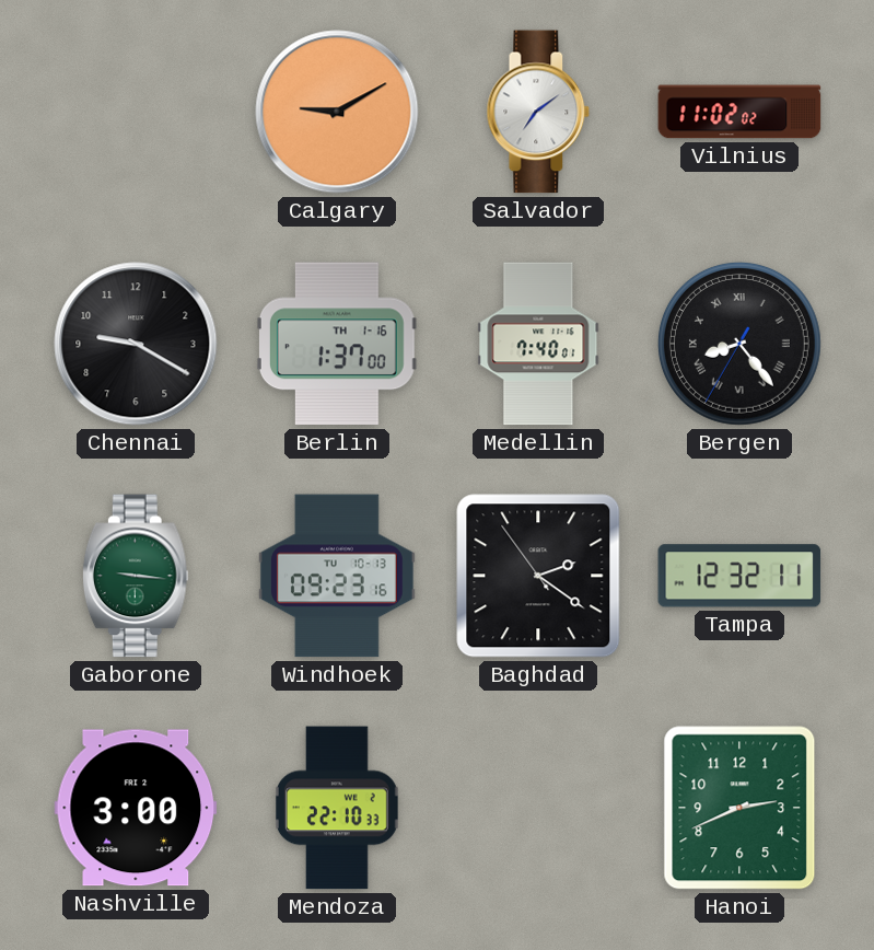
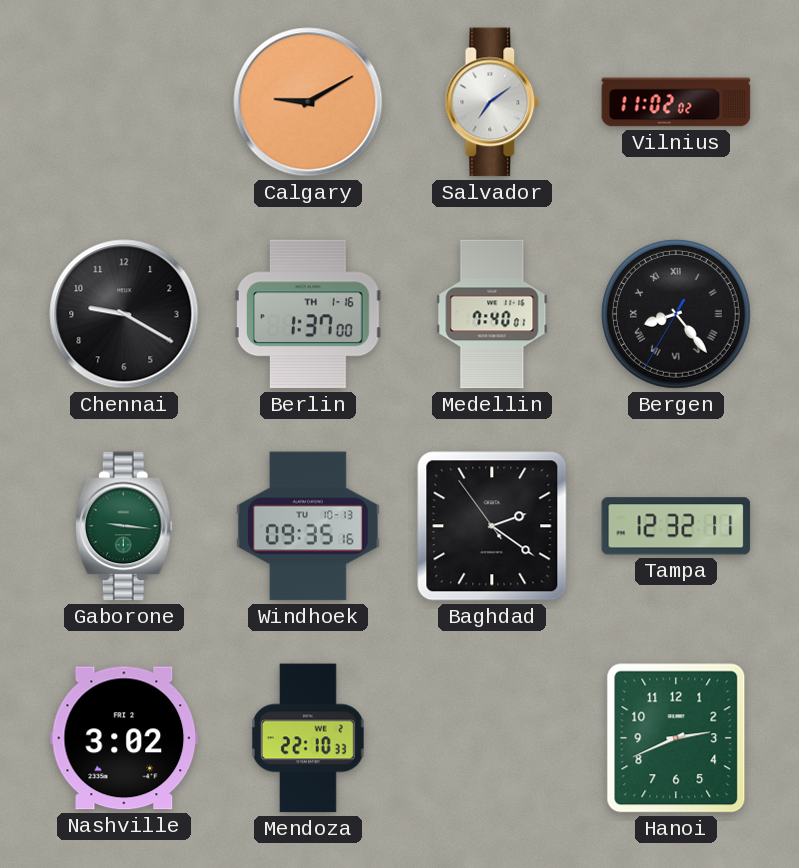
Windhoek: 09:23 -> 09:35 (308, 526)
Nashville: 3:00 -> 3:02 (124, 738)
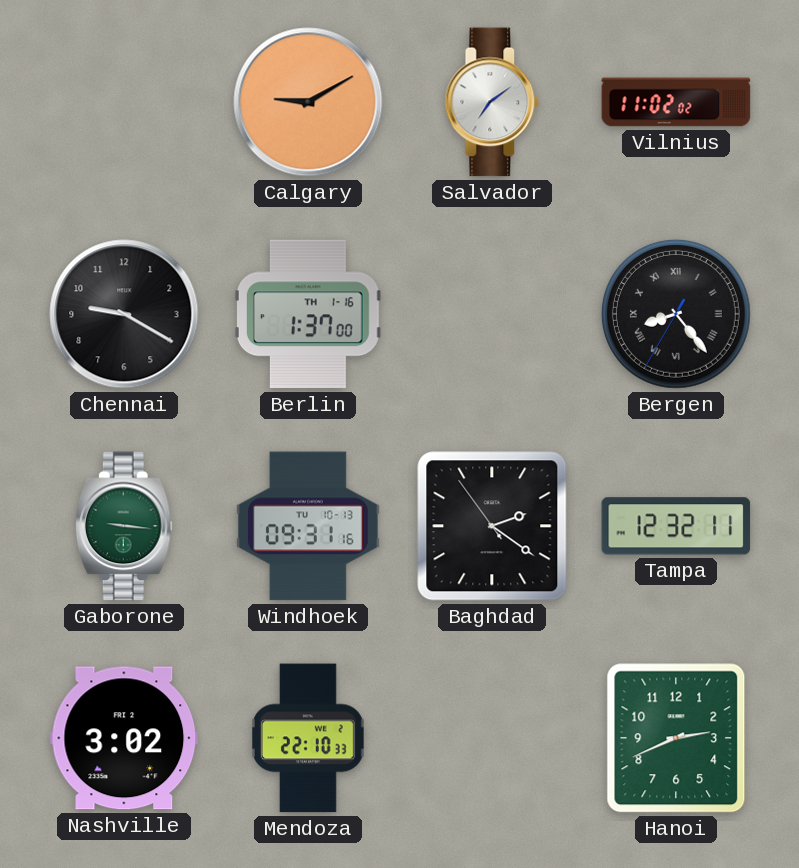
Medellin: 7:40 -> none (492, 314)
Windhoek: 09:35 -> 09:31 (308, 526)
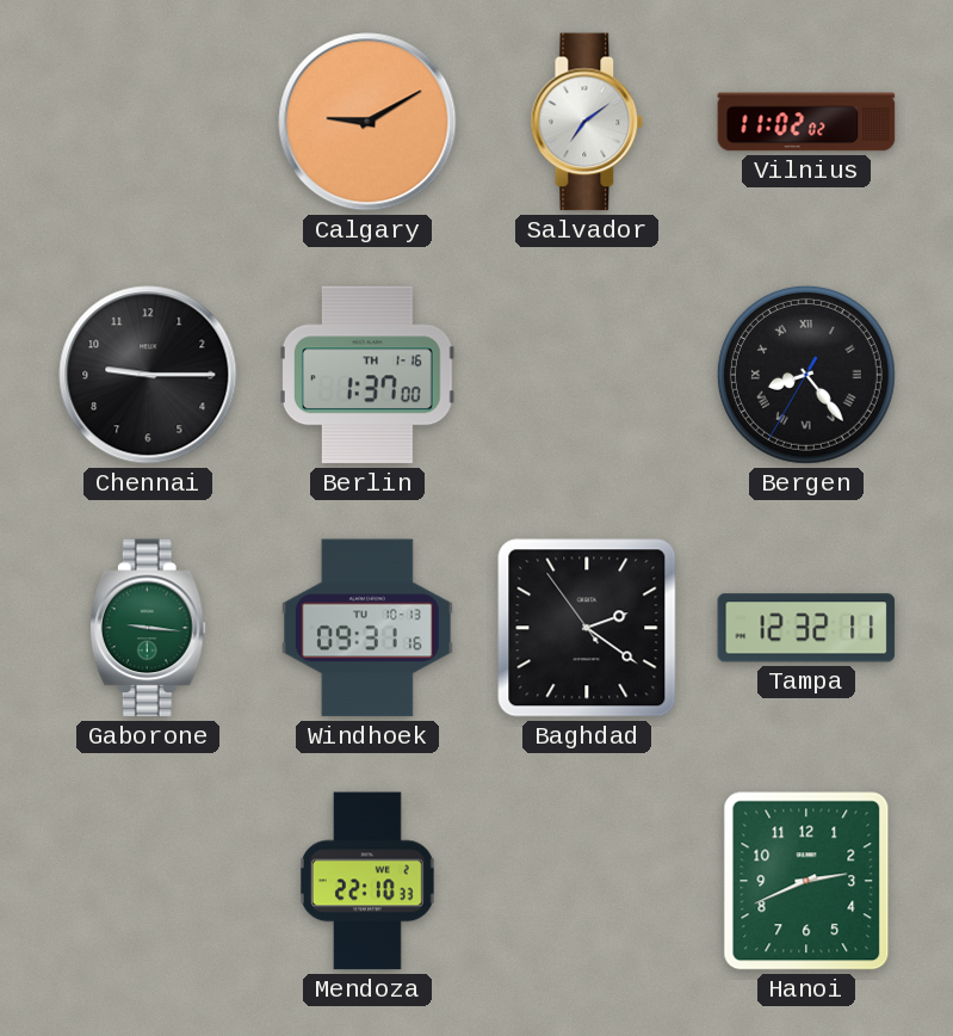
Chennai: 9:20 -> 9:15 (148, 375)
Nashville: 3:02 -> none (124, 738)
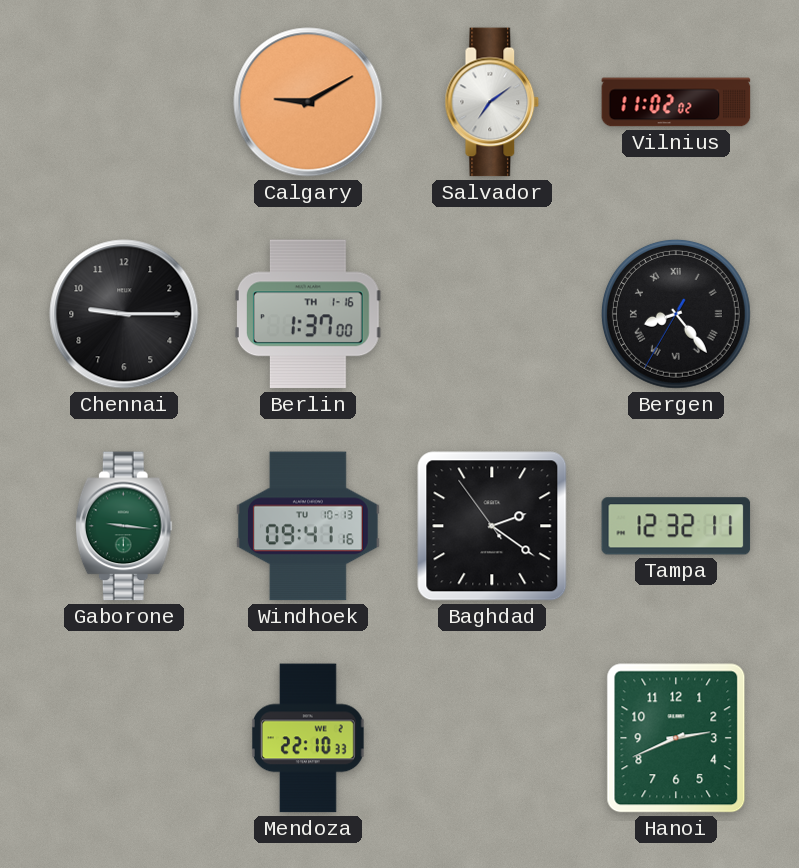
Windhoek: 09:31 -> 09:41 (308, 526)
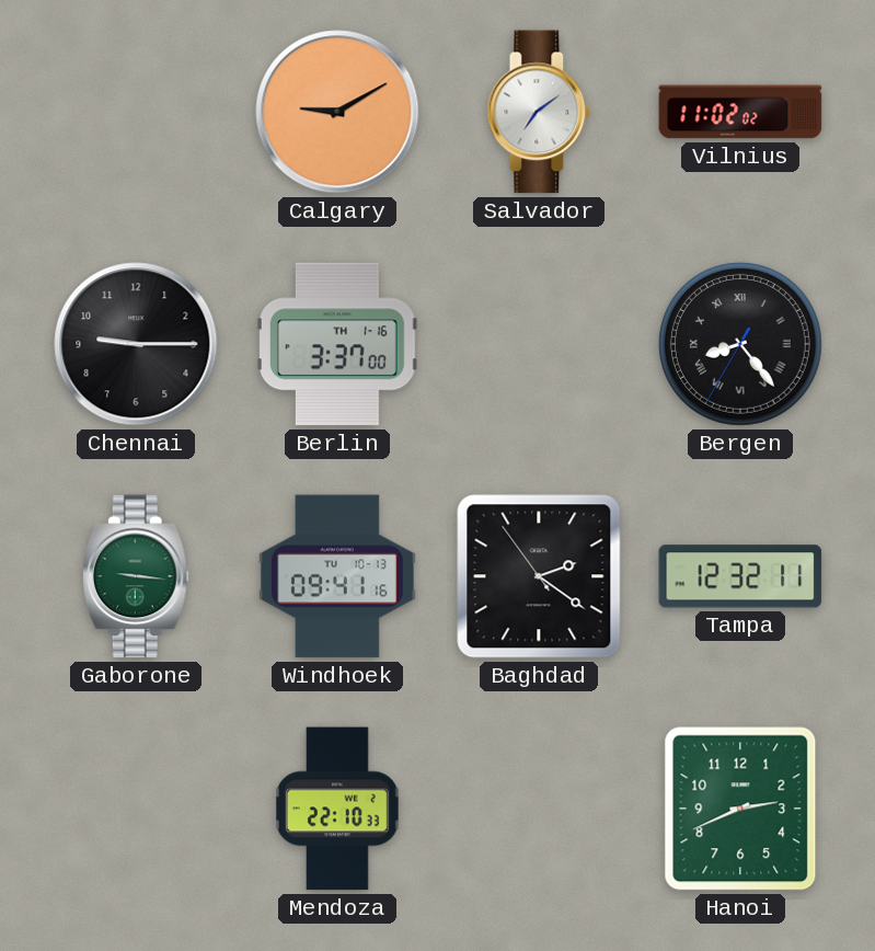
Berlin: 1:37 -> 3:37 (337, 344)
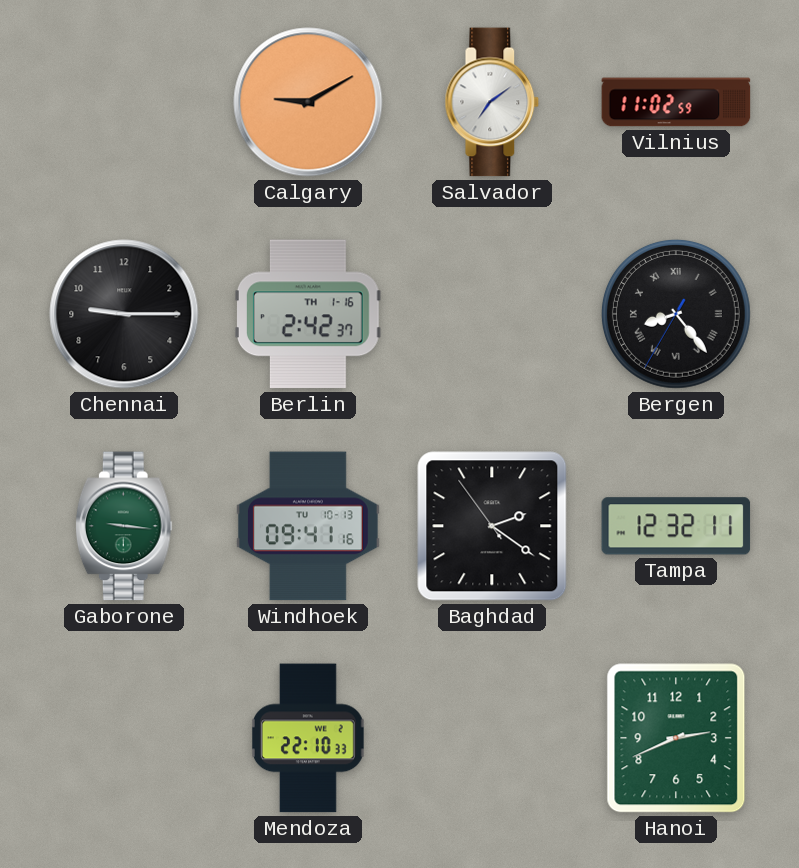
Vilnius: 11:02:02 -> 11:02:59 (676, 102)
Berlin: 3:37 -> 2:42 (308, 314)
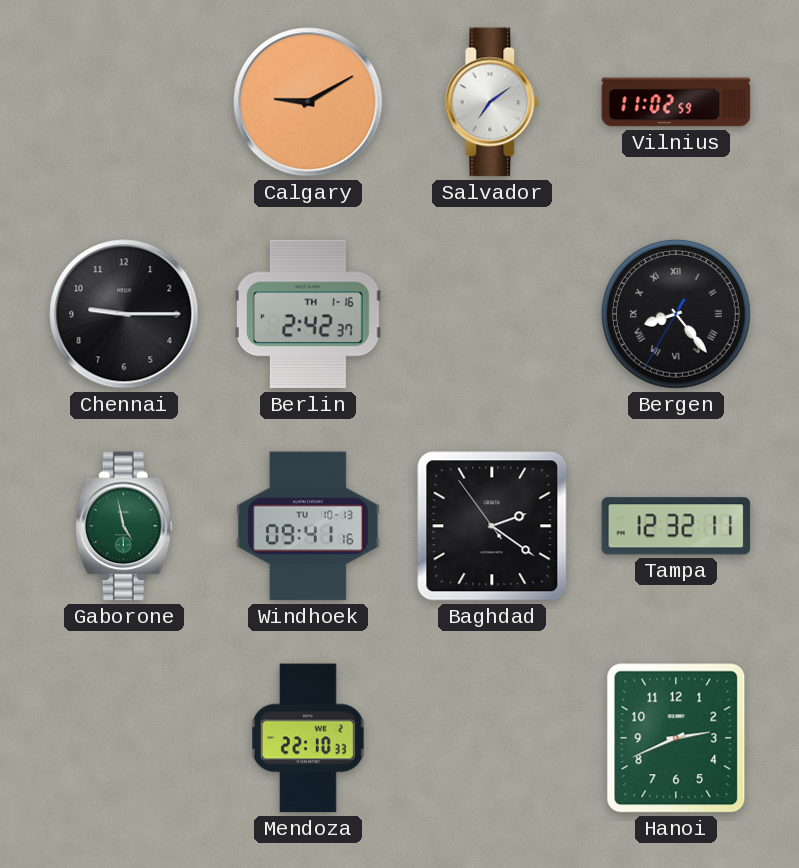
Gaborone: 9:16 -> 4:58 (124, 526)
